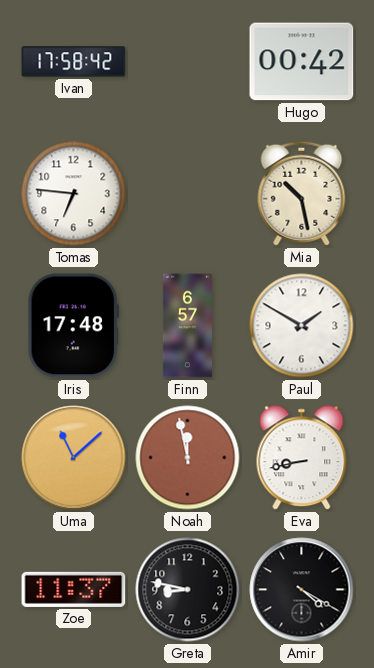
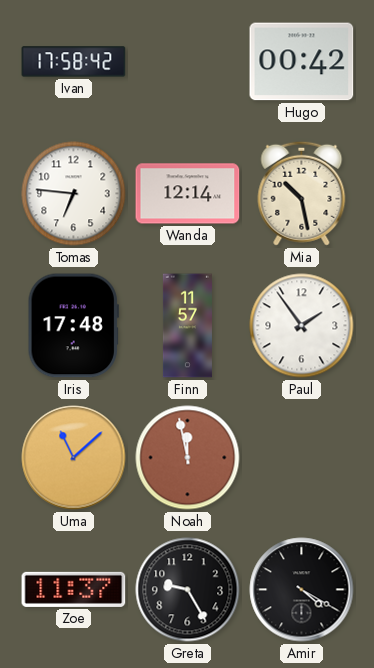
Wanda: none -> 12:14 (188, 194)
Finn: 6:57 -> 11:57 (187, 326)
Paul: 1:50 -> 1:54 (302, 326)
Eva: 8:43 -> none (302, 458)
Greta: 8:47 -> 9:25 (188, 590)
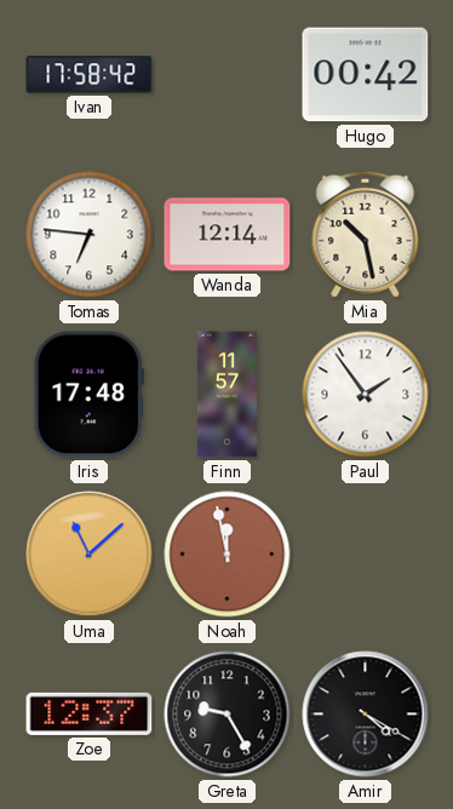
Zoe: 11:37 -> 12:37 (90, 713)
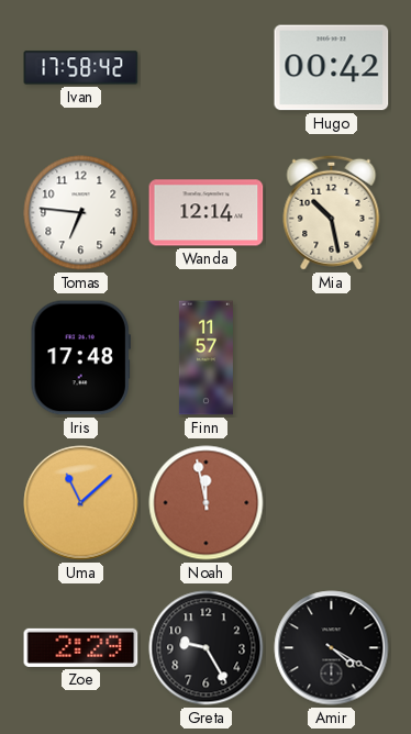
Paul: 1:54 -> none (366, 395)
Zoe: 12:37 -> 2:29 (81, 647)
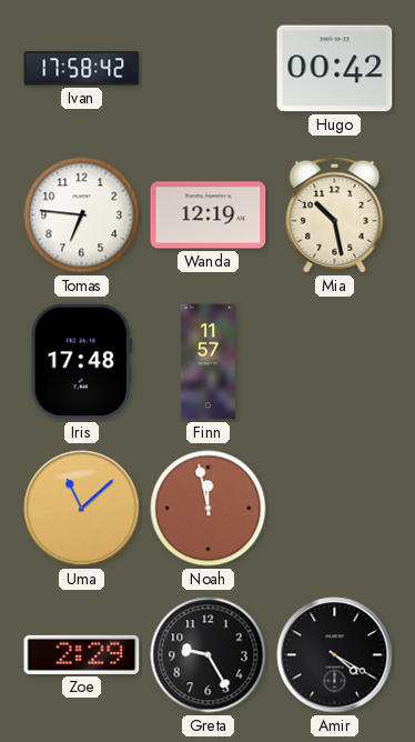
Wanda: 12:14 -> 12:19 (209, 215)
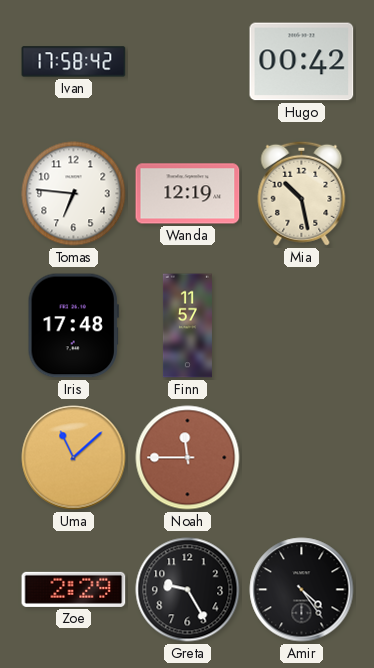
Noah: 11:58 -> 11:45 (188, 458)
Amir: 4:20 -> 4:24 (302, 590)
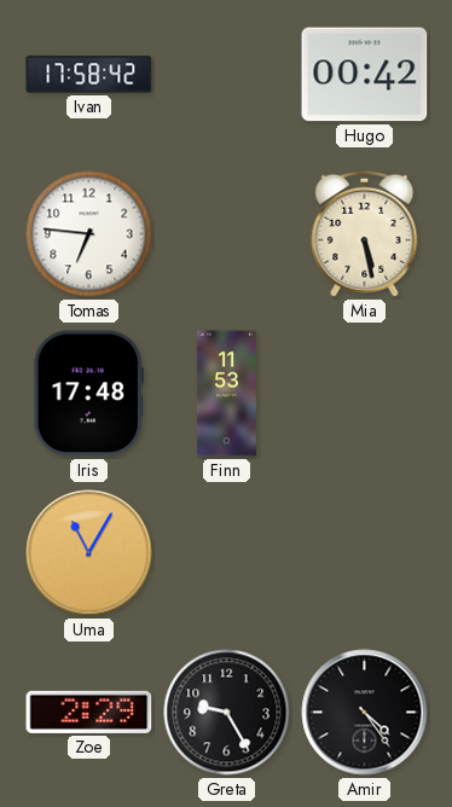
Wanda: 12:19 -> none (188, 194)
Mia: 10:28 -> 5:28 (365, 233)
Finn: 11:57 -> 11:53 (226, 394)
Uma: 11:08 -> 11:05 (89, 553)
Noah: 11:45 -> none (188, 458)
